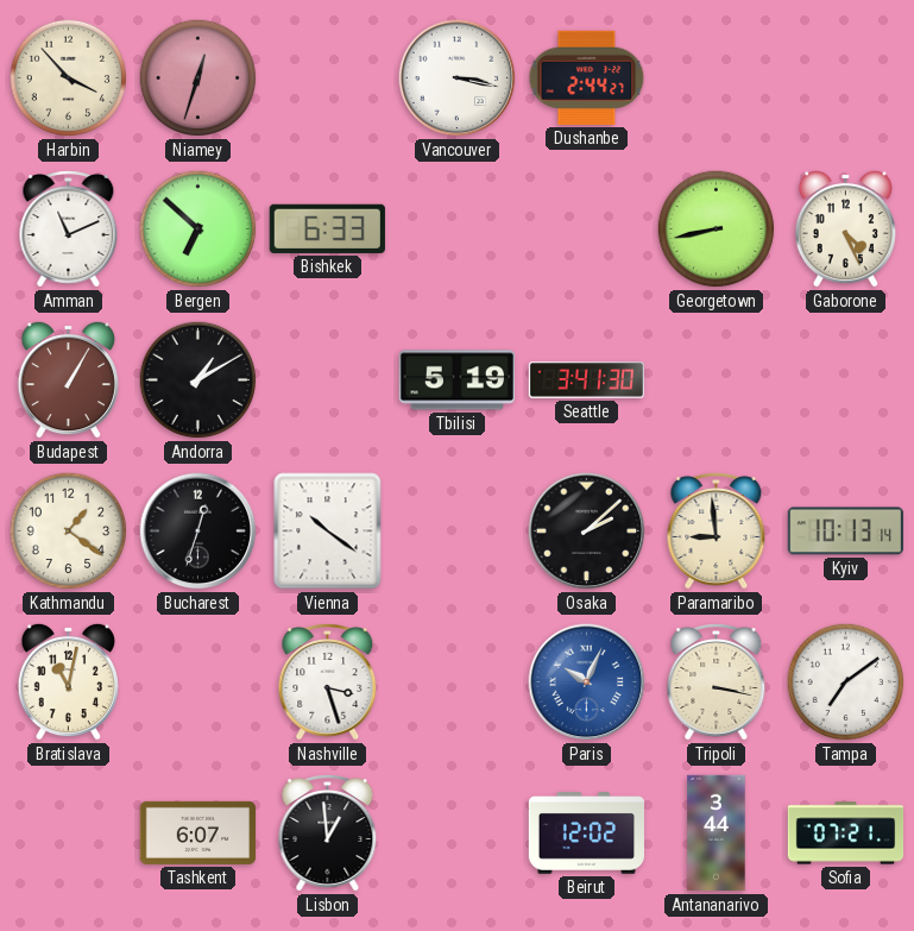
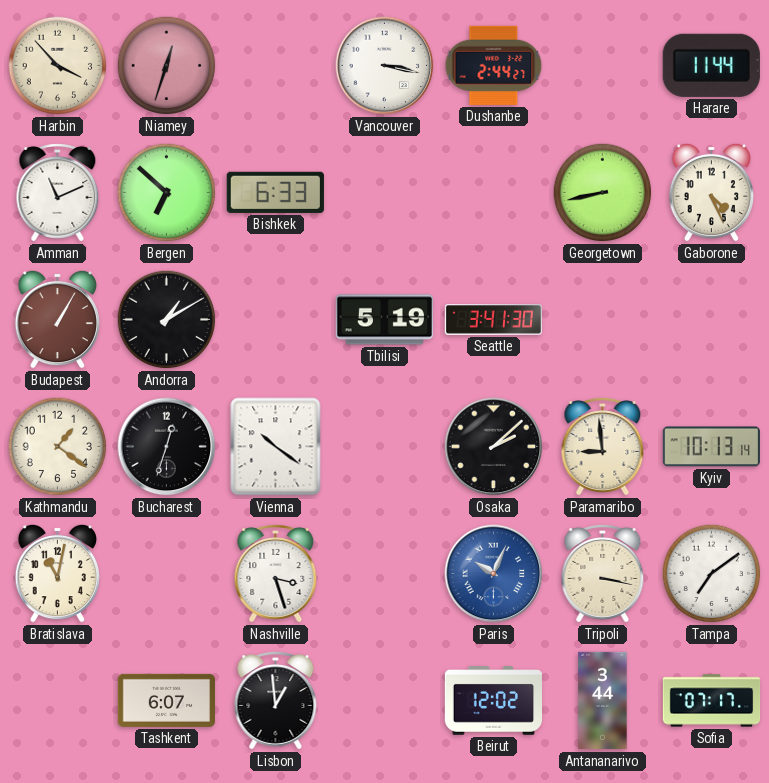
Harare: none -> 11:44 (711, 65)
Sofia: 07:21 -> 07:17 (712, 701)
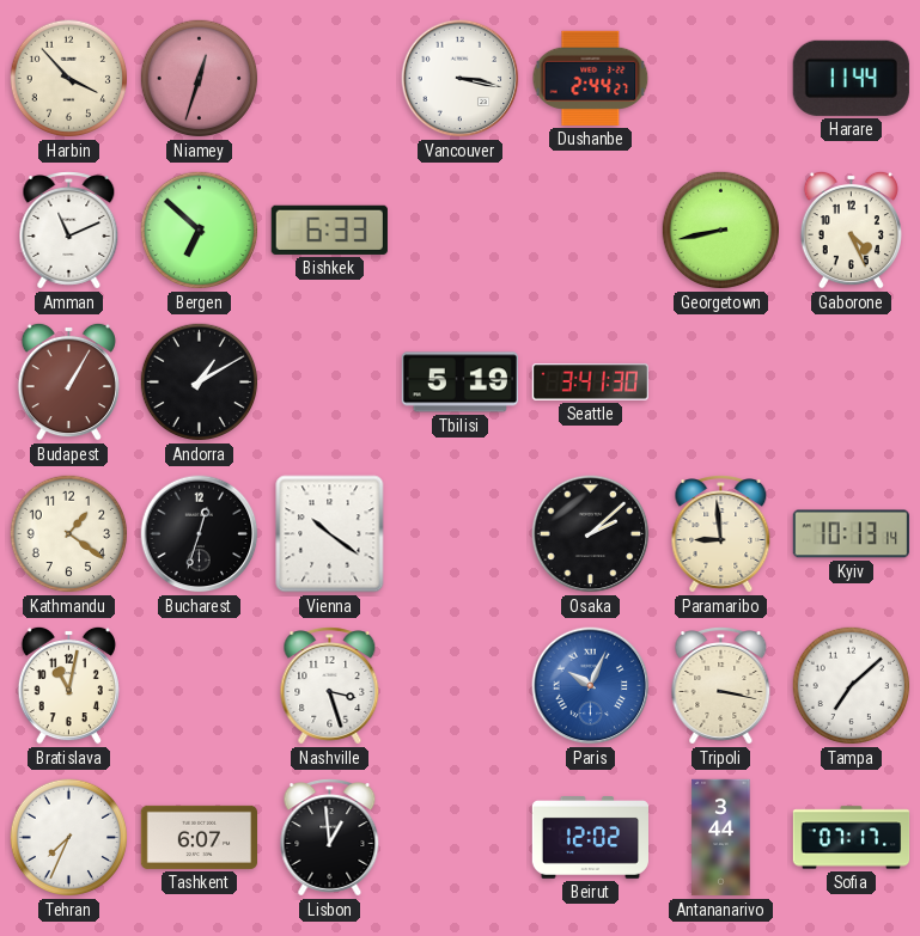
Tampa: 7:09 -> 7:08 (852, 686)
Tehran: none -> 7:34 (69, 838)
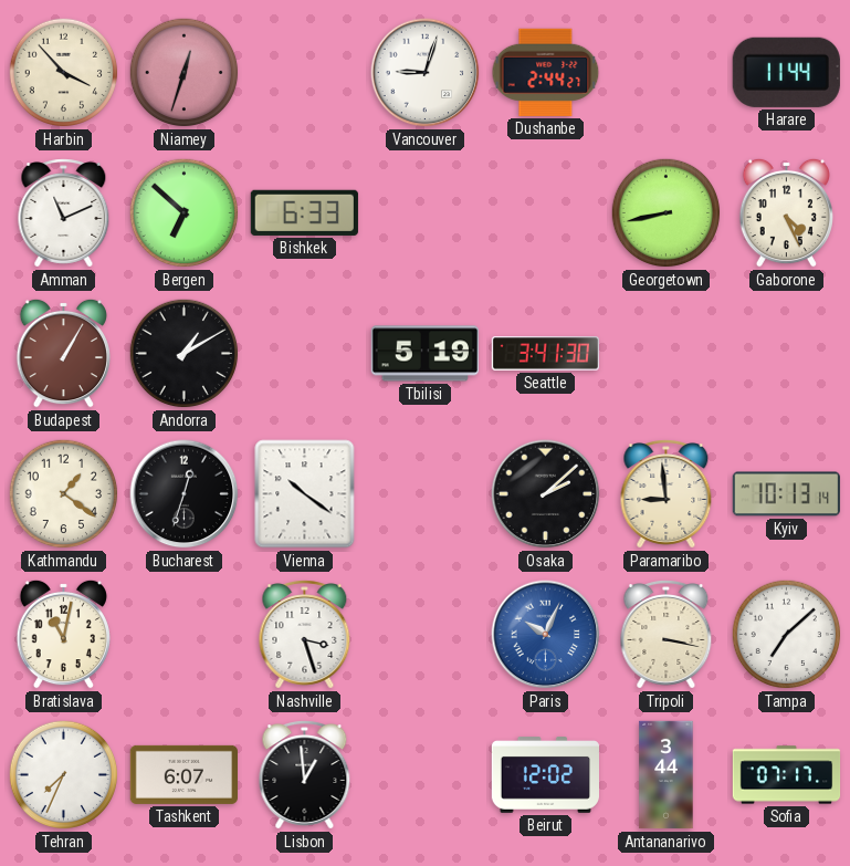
Vancouver: 3:17 -> 9:03 (426, 73)
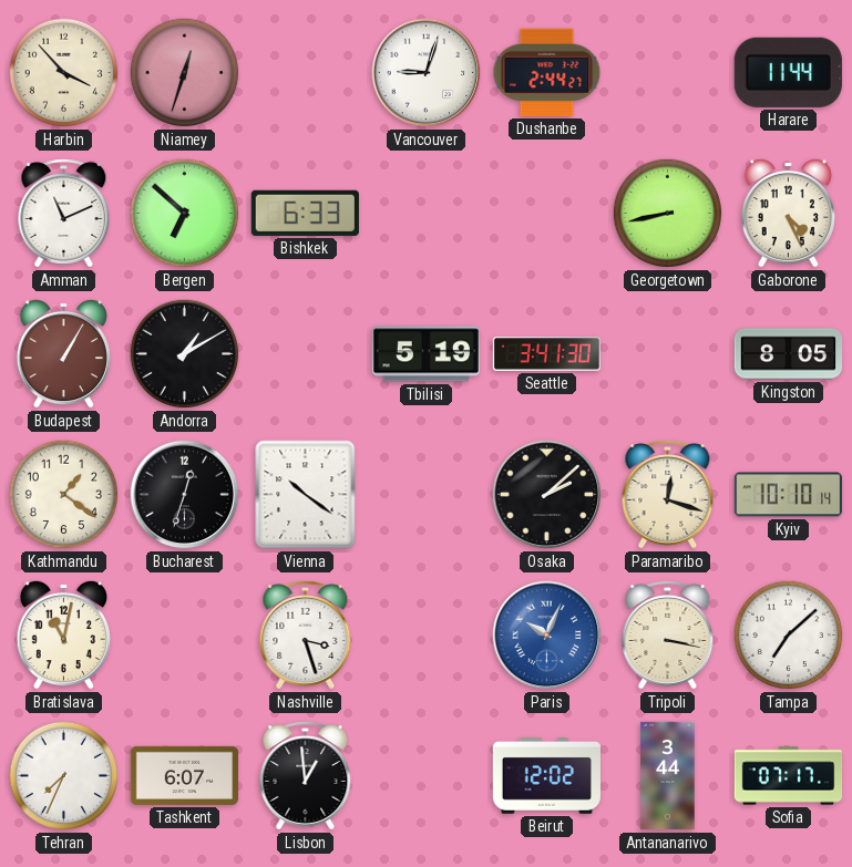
Kingston: none -> 8:05 (788, 354)
Paramaribo: 8:59 -> 12:18 (668, 495)
Kyiv: 10:13 -> 10:10 (788, 495)
